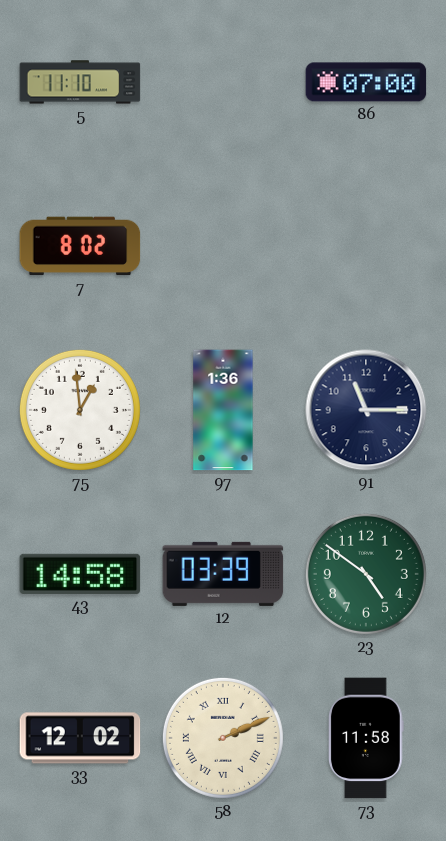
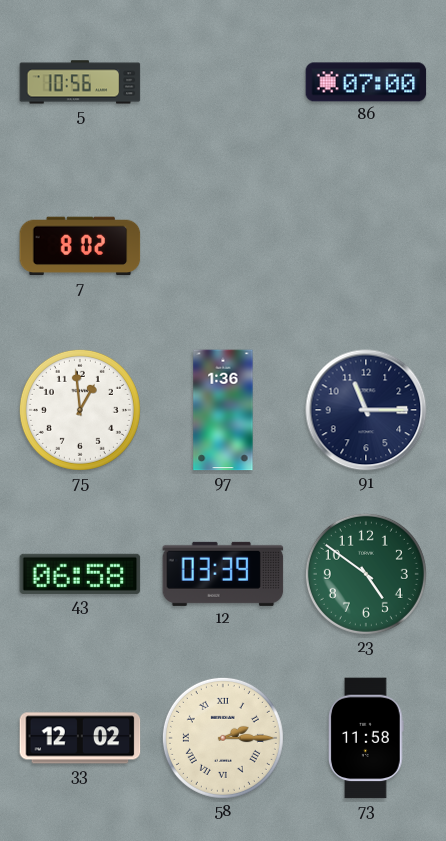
5: 11:10 -> 10:56 (80, 82)
43: 14:58 -> 06:58 (80, 574)
58: 2:11 -> 2:15 (223, 738)
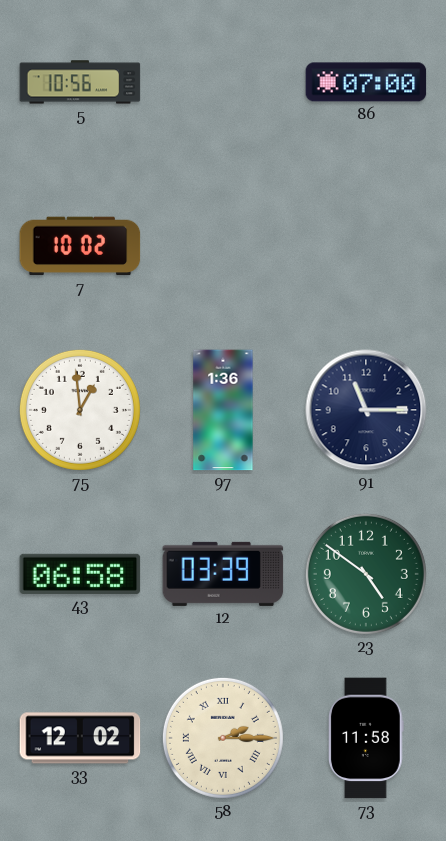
7: 8:02 -> 10:02 (80, 246)
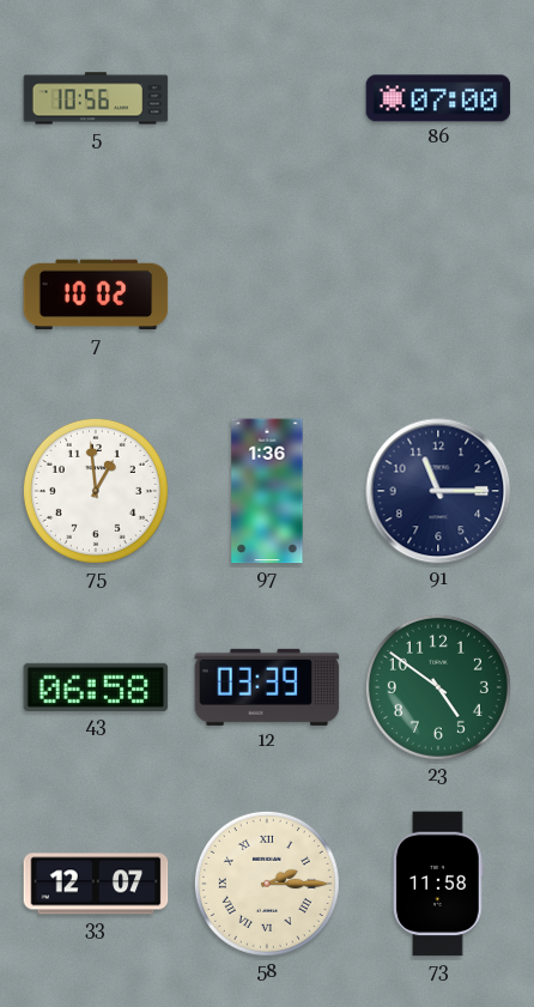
33: 12:02 -> 12:07 (96, 884)
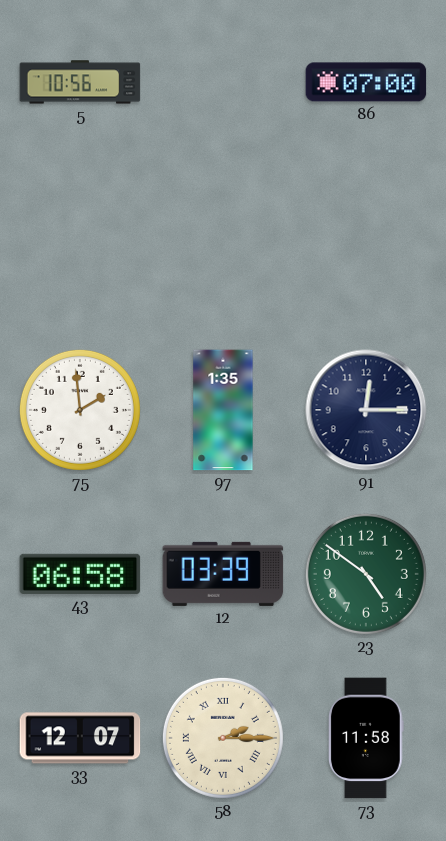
7: 10:02 -> none (96, 295)
75: 12:59 -> 1:59 (80, 410)
97: 1:36 -> 1:35 (223, 410)
91: 11:15 -> 12:15 (366, 410)
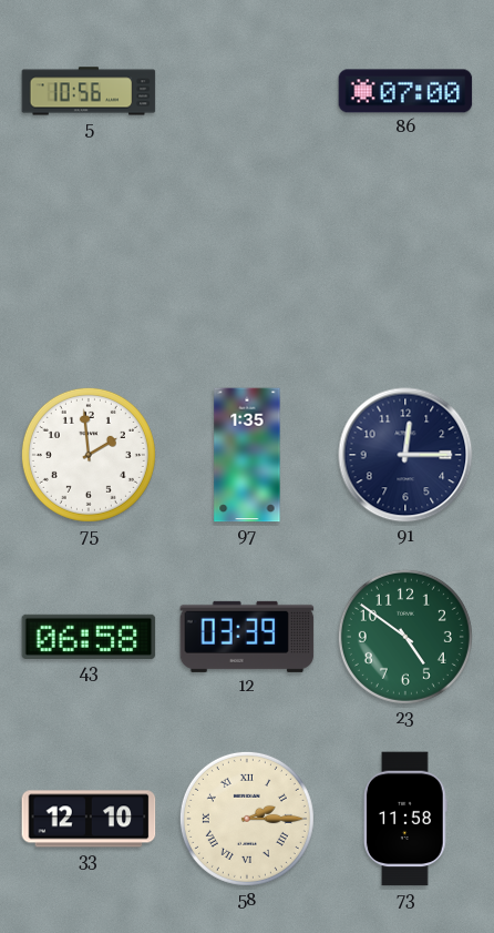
33: 12:07 -> 12:10 (89, 819)
